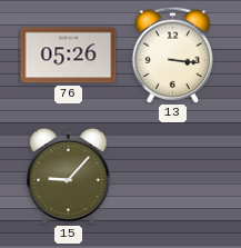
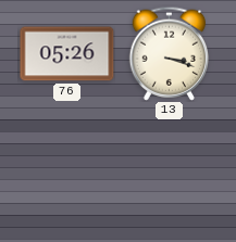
13: 3:16 -> 3:18 (170, 53)
15: 9:07 -> none (69, 176)
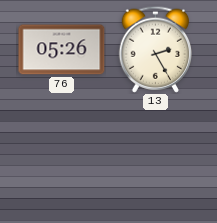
13: 3:18 -> 2:25 (156, 49)
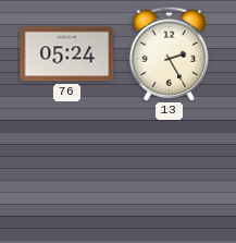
76: 05:26 -> 05:24 (67, 54)
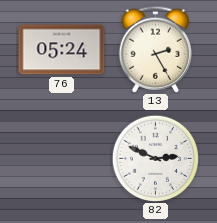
82: none -> 2:49 (155, 158)
